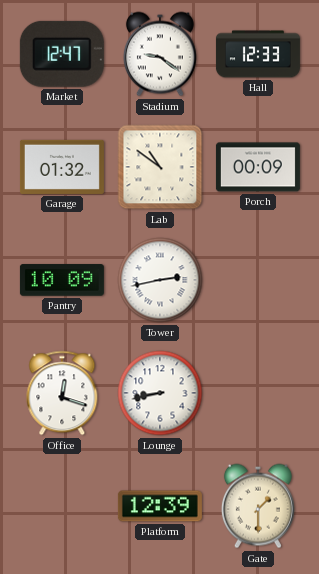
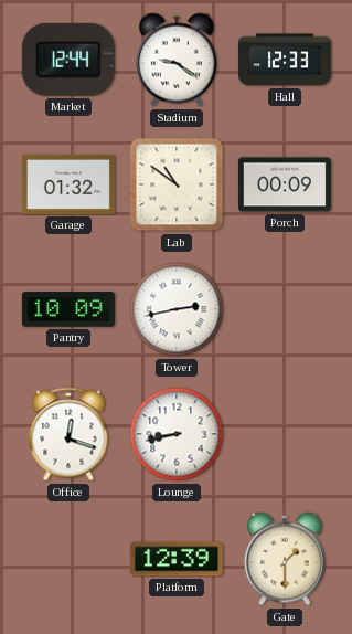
Market: 12:47 -> 12:44 (68, 60)
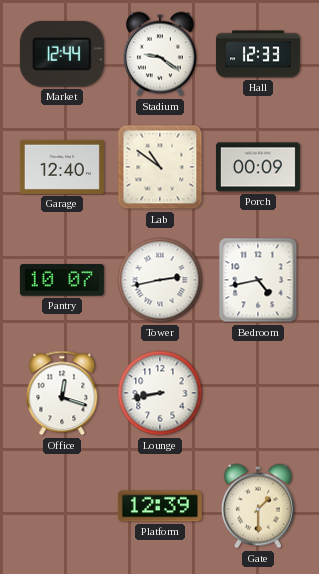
Garage: 01:32 -> 12:40 (62, 167)
Pantry: 10:09 -> 10:07 (62, 280)
Bedroom: none -> 4:43 (258, 280)
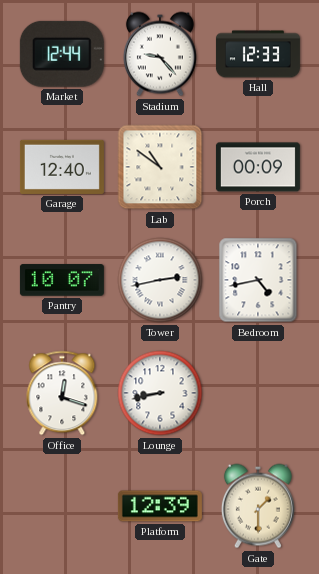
Stadium: 9:21 -> 9:23 (160, 54)
